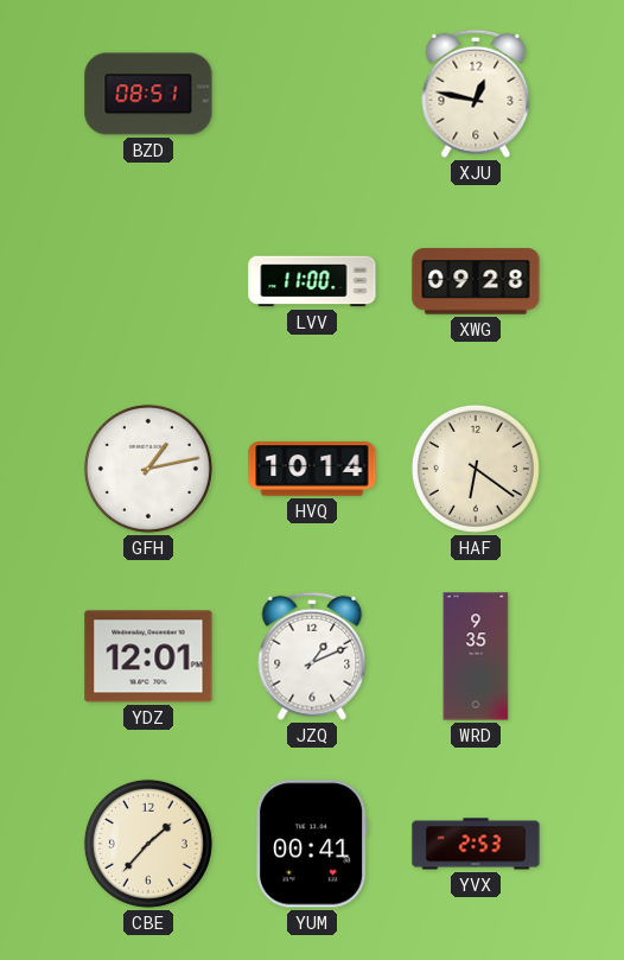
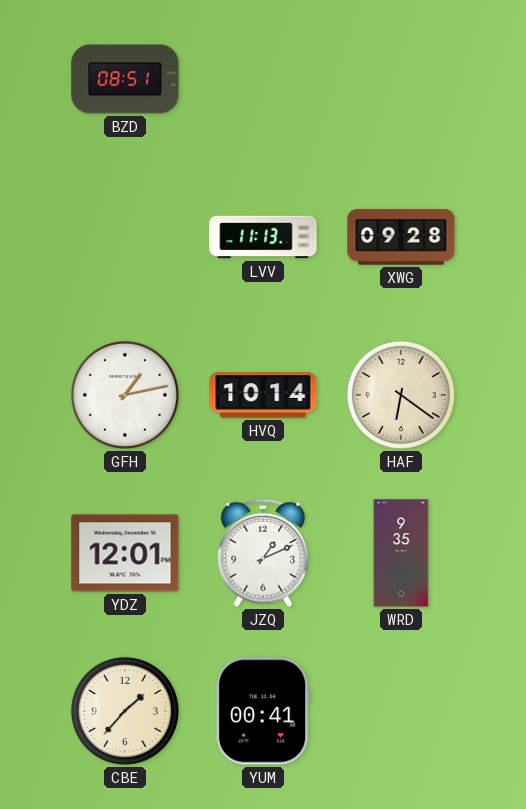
XJU: 12:47 -> none (476, 94)
LVV: 11:00 -> 11:13 (263, 237)
YVX: 2:53 -> none (476, 844)
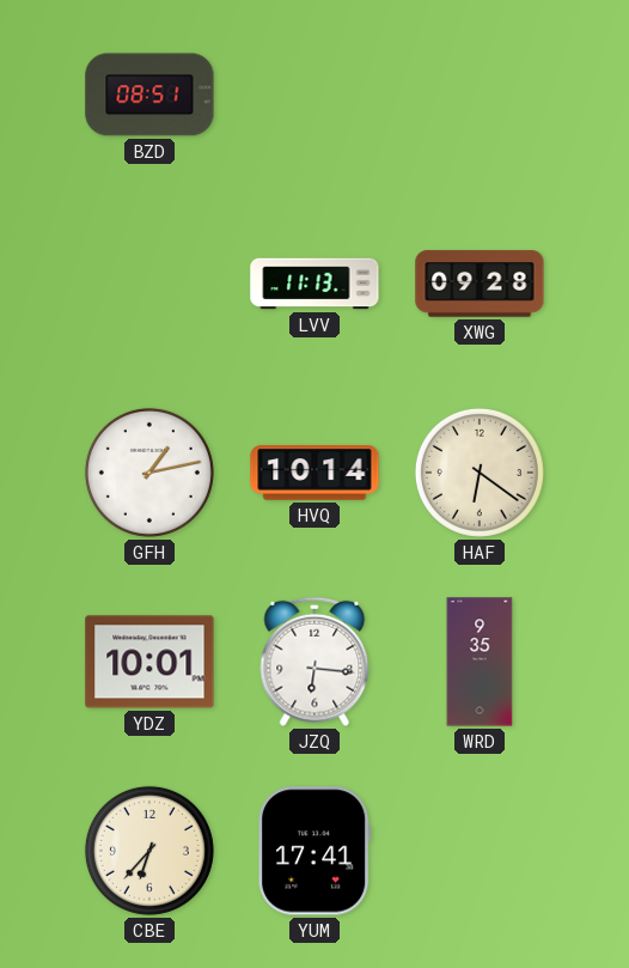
YDZ: 12:01 -> 10:01 (149, 662)
JZQ: 1:11 -> 6:16 (314, 662)
CBE: 1:37 -> 6:37 (149, 851)
YUM: 00:41 -> 17:41 (316, 851)
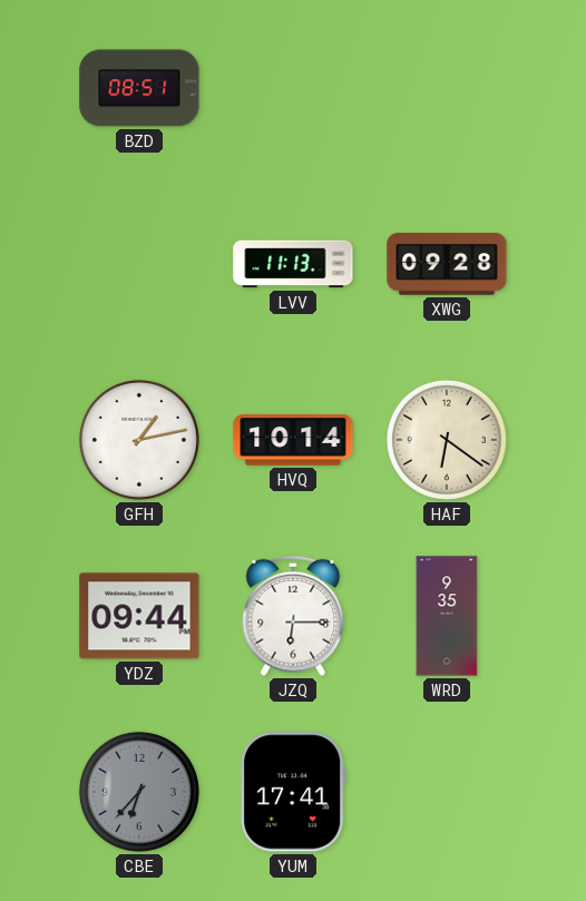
YDZ: 10:01 -> 09:44 (139, 616)
JZQ: 6:16 -> 6:15 (293, 616)
CBE dial: cream -> grey (139, 792)
